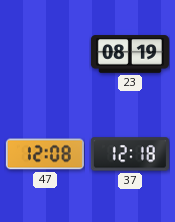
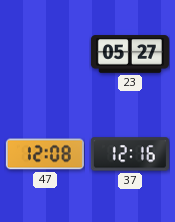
23: 08:19 -> 05:27 (130, 54)
37: 12:18 -> 12:16 (130, 154)
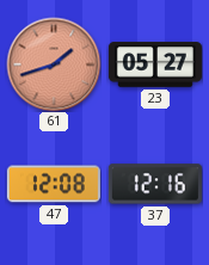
61: none -> 1:42 (54, 64)
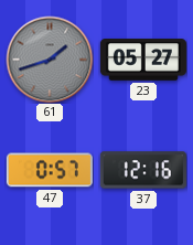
61 dial: salmon -> grey (50, 60)
47: 12:08 -> 0:57 (50, 170)
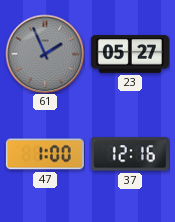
61: 1:42 -> 1:56 (45, 54)
47: 0:57 -> 1:00 (45, 154)
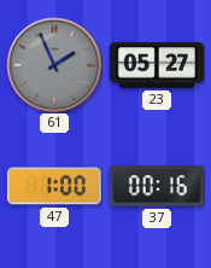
37: 12:16 -> 00:16 (157, 186)
